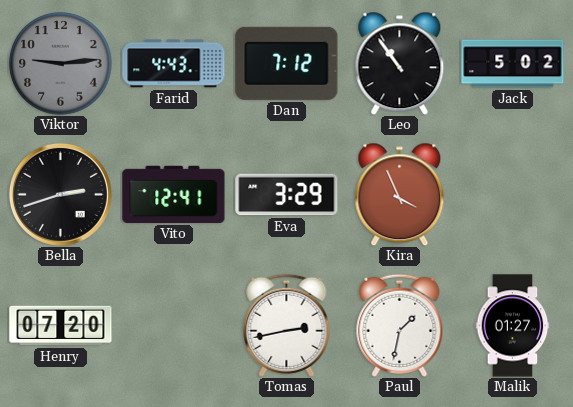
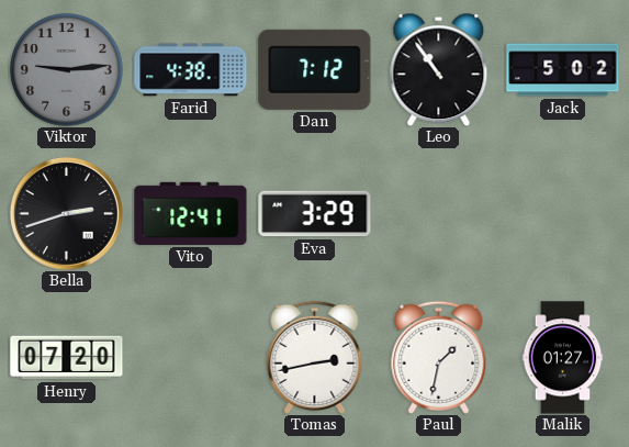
Farid: 4:43 -> 4:38 (191, 70)
Kira: 3:56 -> none (400, 194)
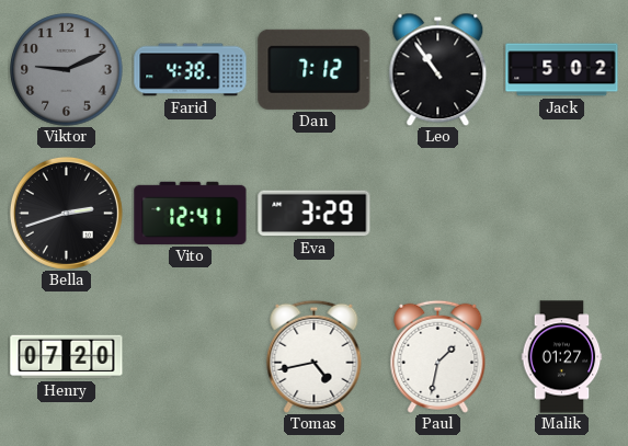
Viktor: 9:14 -> 9:11 (67, 70)
Tomas: 2:43 -> 4:43 (315, 356)
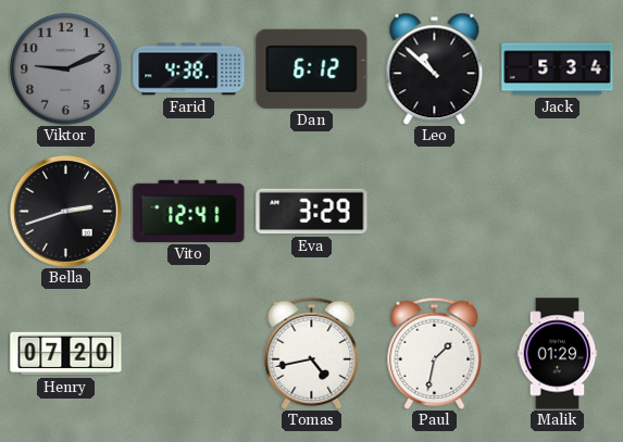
Dan: 7:12 -> 6:12 (312, 68)
Leo: 10:54 -> 10:52 (435, 68)
Jack: 5:02 -> 5:34 (558, 70)
Malik: 01:27 -> 01:29 (558, 354)
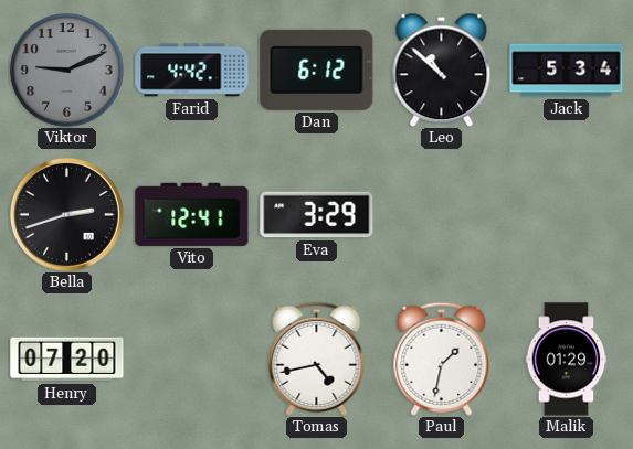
Farid: 4:38 -> 4:42 (192, 71)
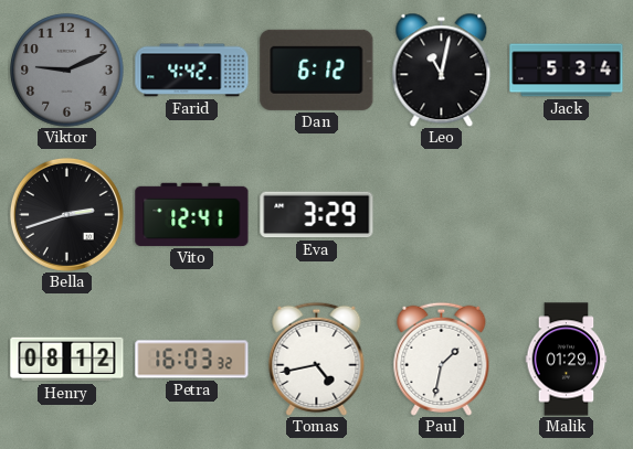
Leo: 10:52 -> 11:02 (442, 70)
Henry: 07:20 -> 08:12 (67, 360)
Petra: none -> 16:03 (192, 360)
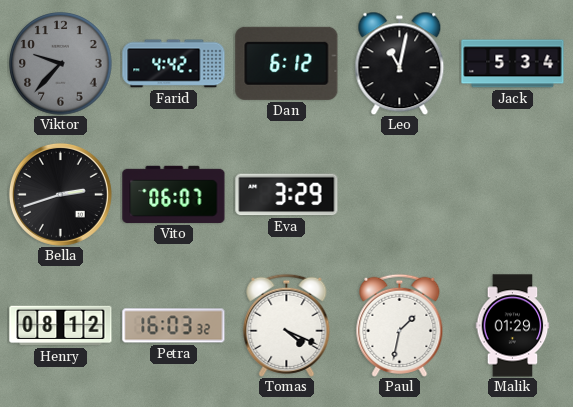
Viktor: 9:11 -> 9:37 (61, 64)
Vito: 12:41 -> 06:07 (174, 194)
Tomas: 4:43 -> 4:19 (287, 325)
